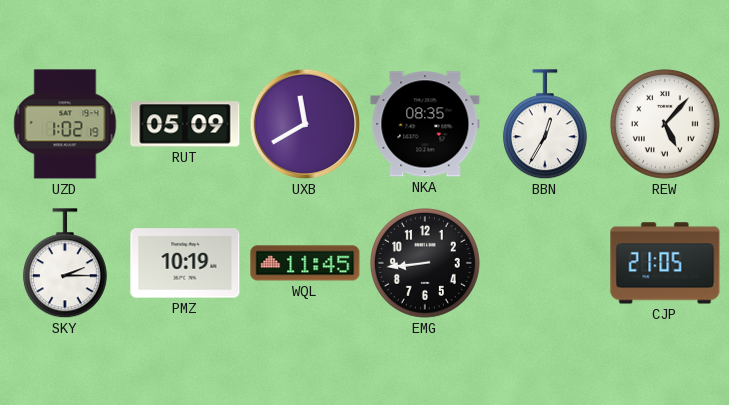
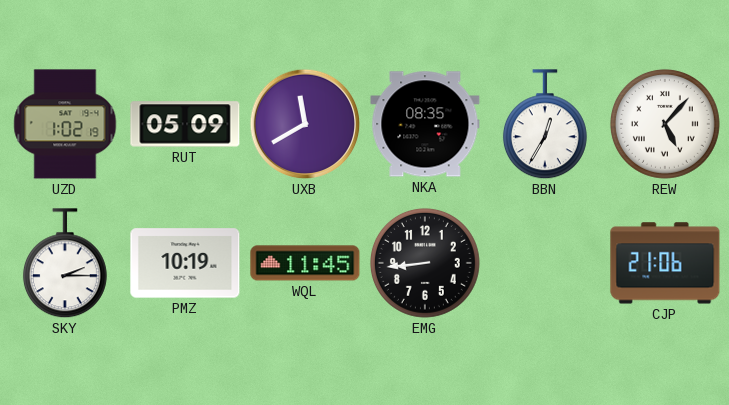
CJP: 21:05 -> 21:06 (665, 263)
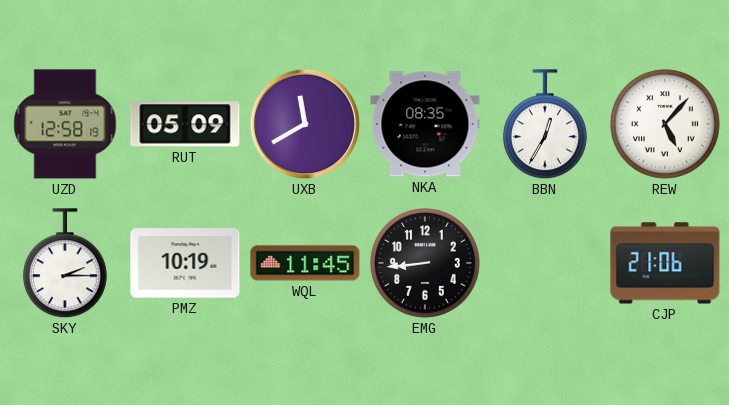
UZD: 1:02 -> 12:58 (65, 124)
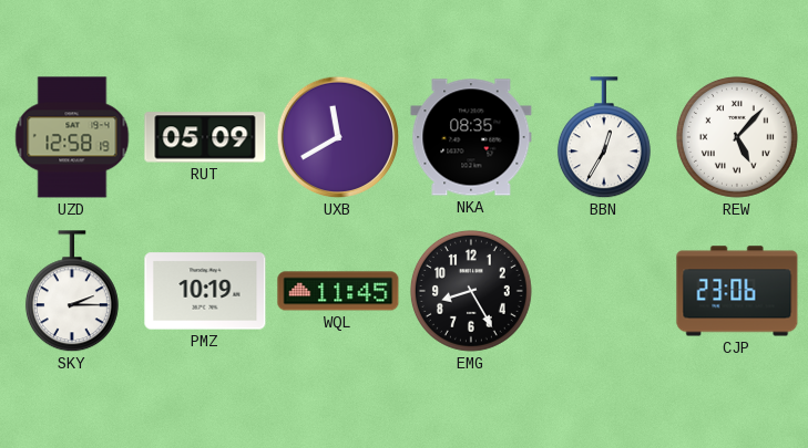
EMG: 8:44 -> 8:25 (471, 291)
CJP: 21:06 -> 23:06 (737, 291)
